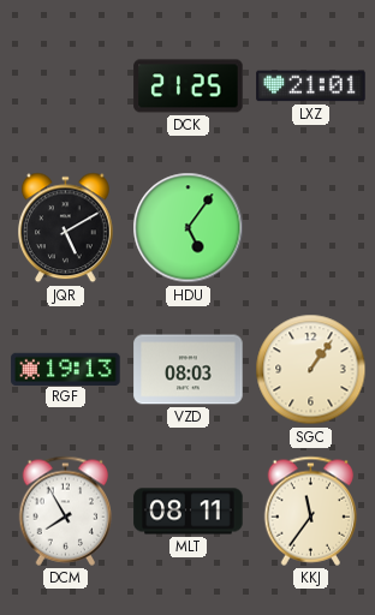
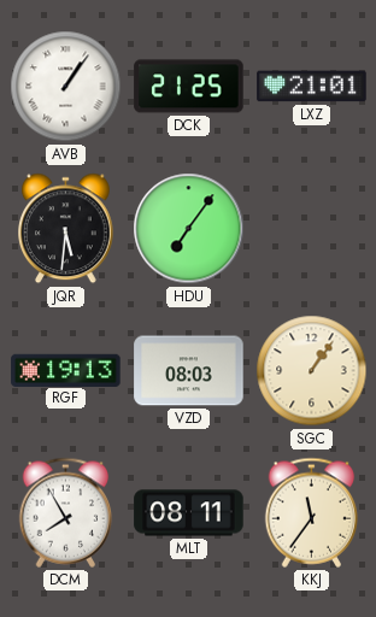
AVB: none -> 1:06 (66, 87)
JQR: 5:10 -> 5:31 (66, 229)
HDU: 5:06 -> 7:06 (189, 229)
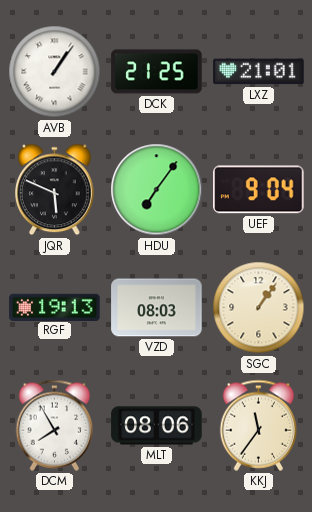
JQR: 5:31 -> 5:49 (55, 190)
UEF: none -> 9:04 (259, 190)
MLT: 08:11 -> 08:06 (157, 426)
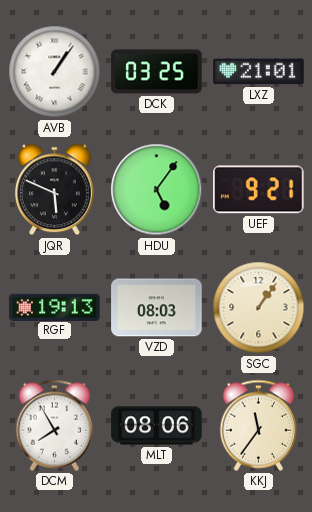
DCK: 21:25 -> 03:25 (157, 72)
HDU: 7:06 -> 5:06 (157, 190)
UEF: 9:04 -> 9:21 (259, 190)
